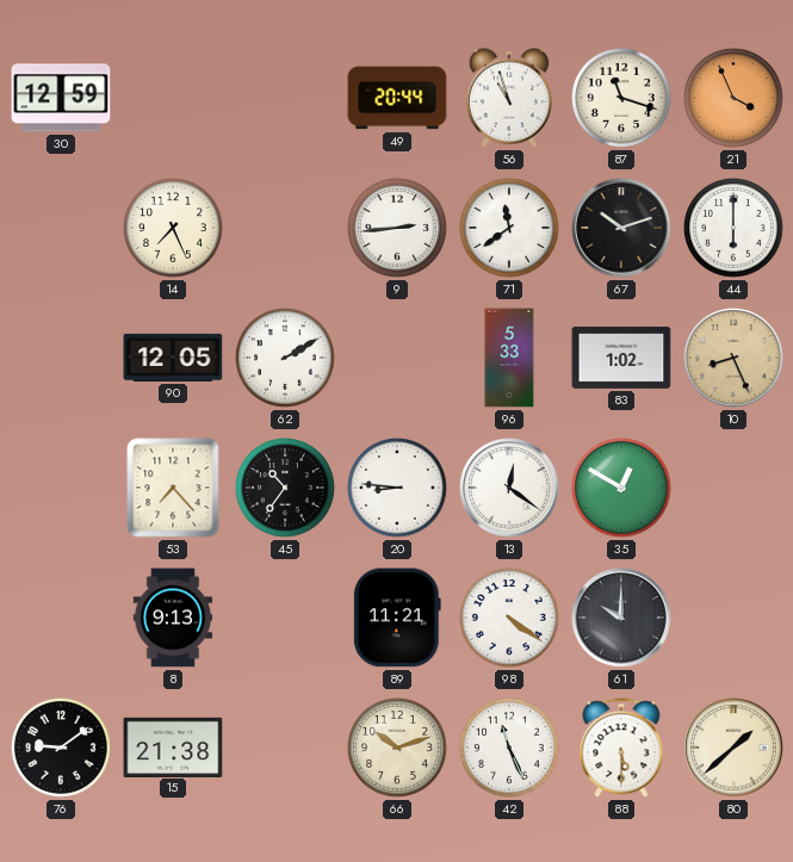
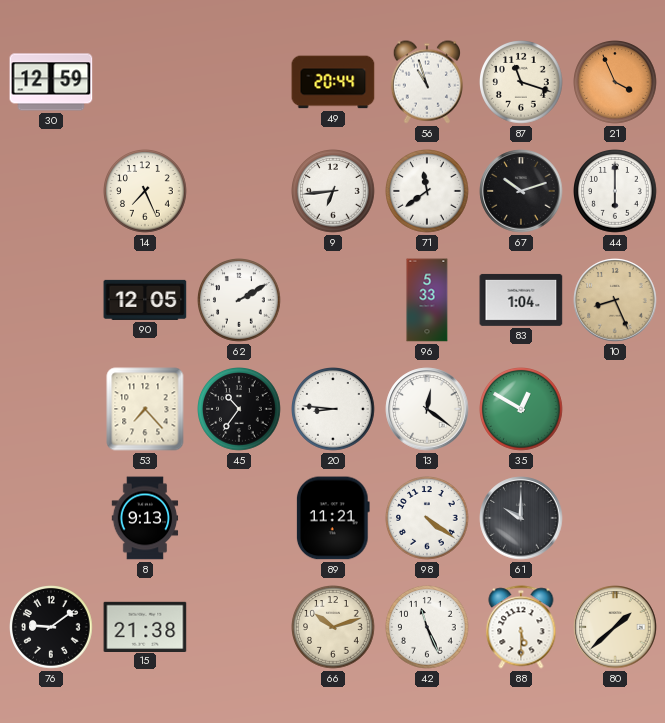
9: 2:44 -> 6:44 (334, 192)
83: 1:02 -> 1:04 (521, 300)
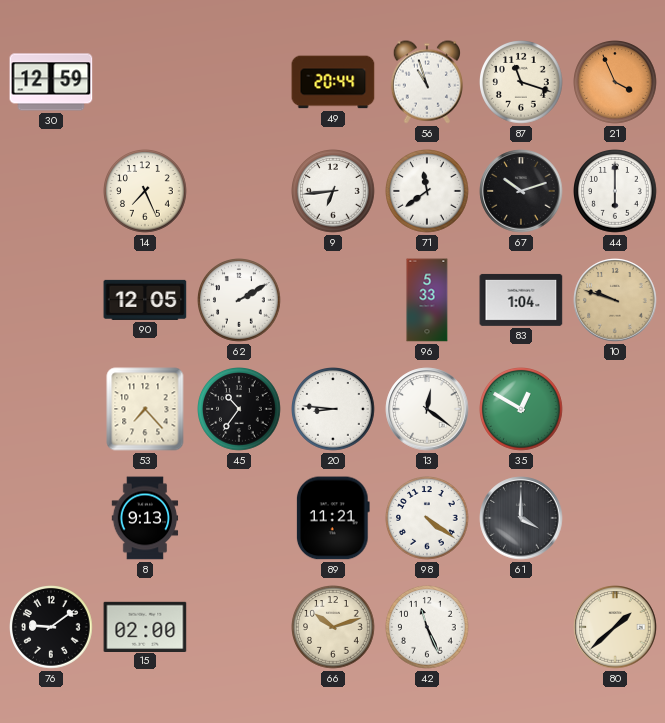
10: 8:26 -> 9:48 (615, 300)
61: 10:00 -> 4:00 (521, 518)
15: 21:38 -> 02:00 (145, 626)
88: 5:30 -> none (521, 627)
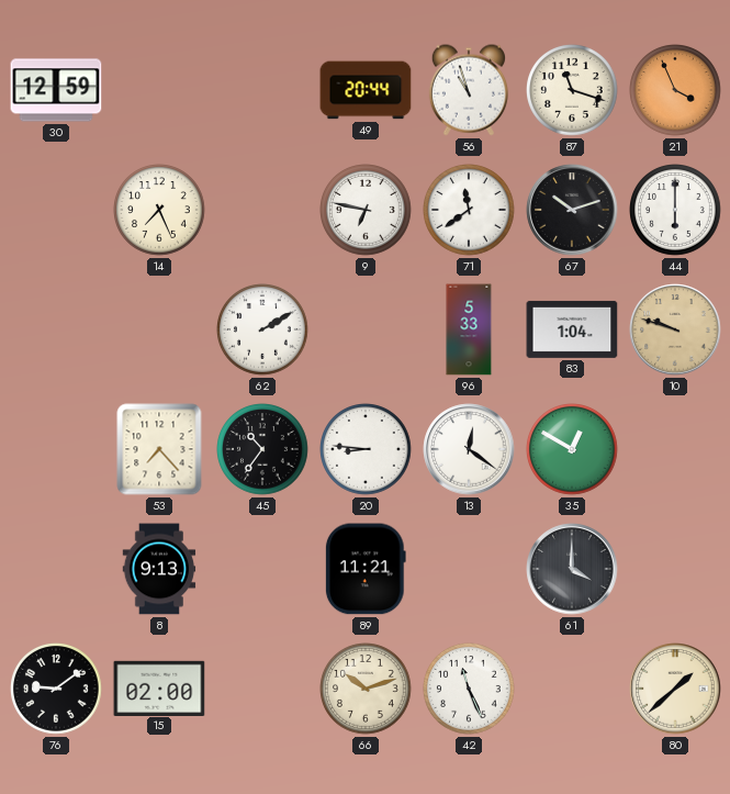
9: 6:44 -> 6:47 (367, 211)
90: 12:05 -> none (145, 300)
98: 4:21 -> none (428, 519)
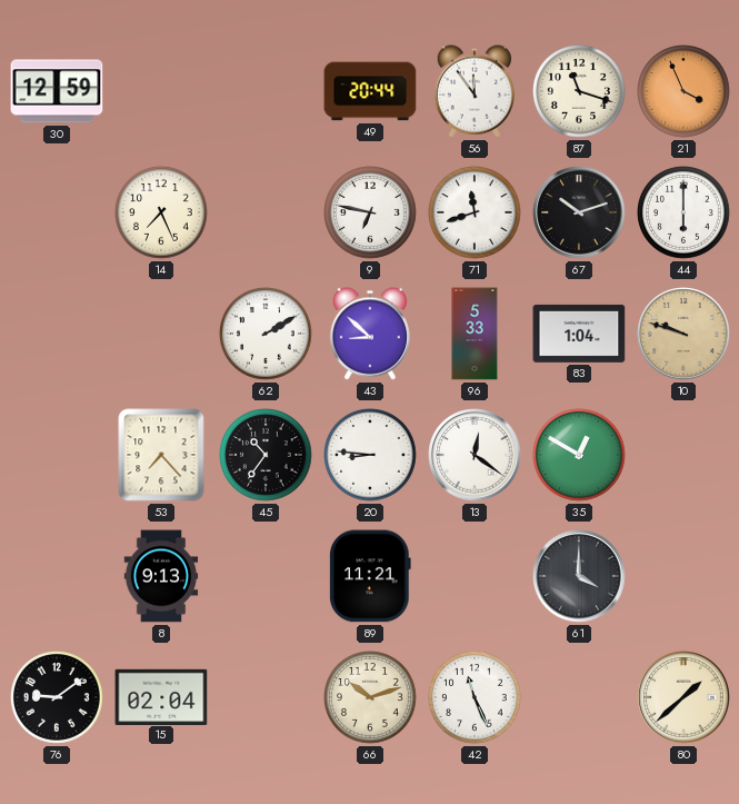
56: 10:57 -> 11:54 (475, 91)
71: 11:39 -> 11:42 (476, 214)
43: none -> 8:52 (370, 334)
15: 02:00 -> 02:04 (161, 696)
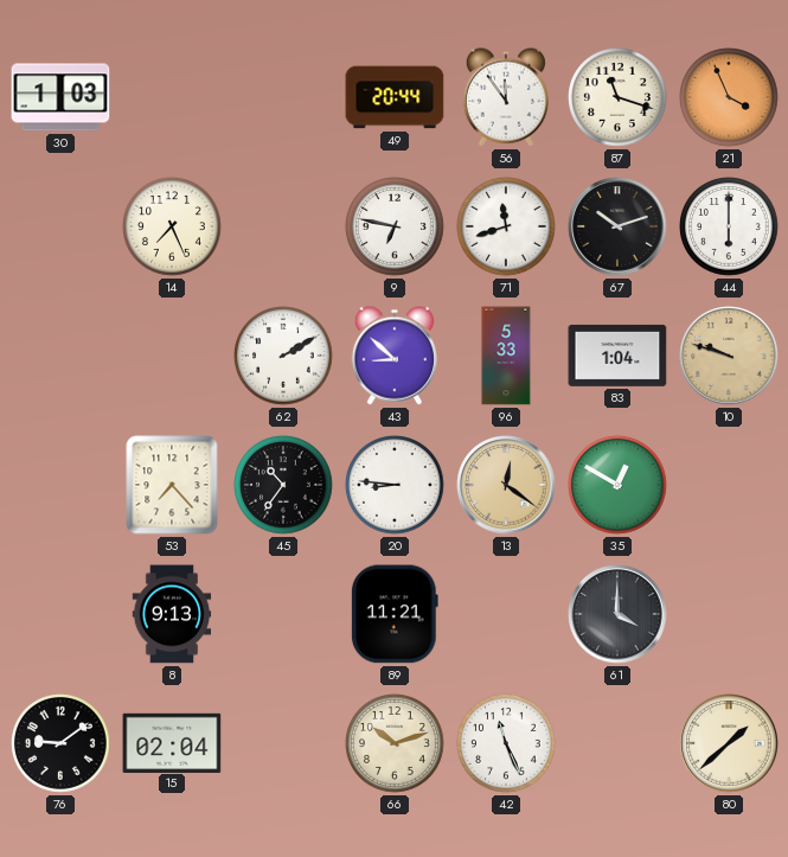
30: 12:59 -> 1:03 (60, 97)
13 dial: white -> champagne (506, 485)
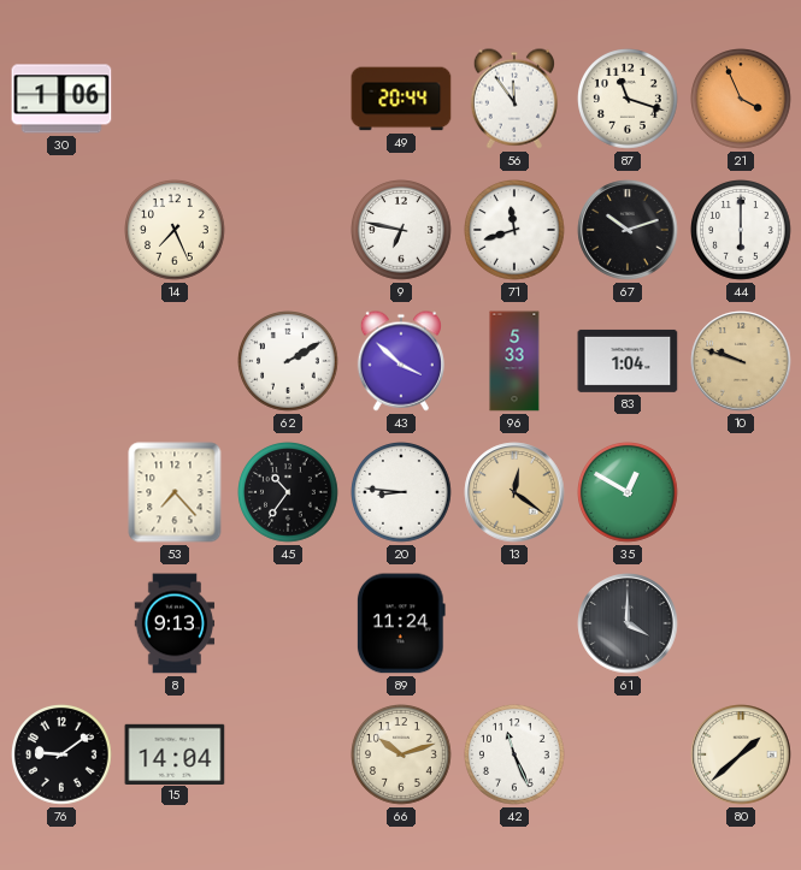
30: 1:03 -> 1:06 (61, 99)
43: 8:52 -> 3:52 (401, 361)
89: 11:21 -> 11:24 (401, 623)
15: 02:04 -> 14:04 (175, 753)
